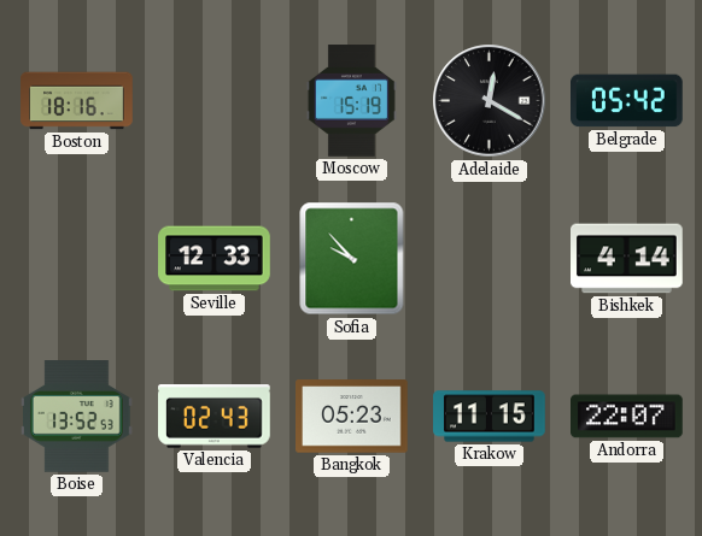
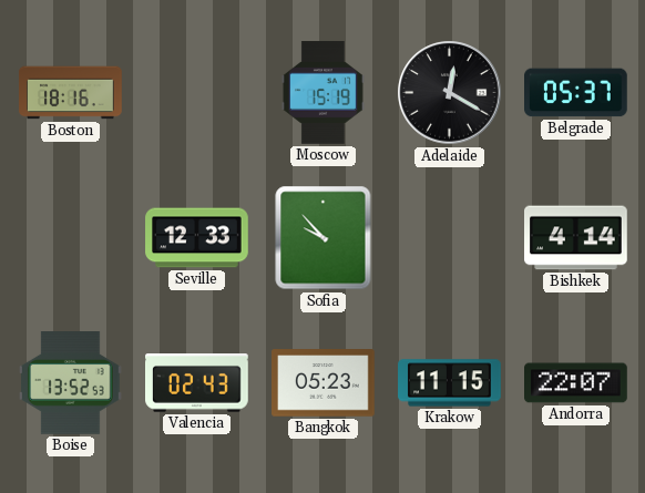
Belgrade: 05:42 -> 05:37 (576, 93)
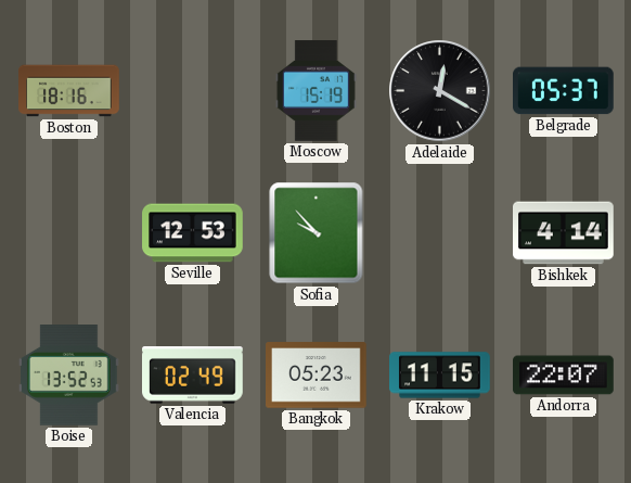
Seville: 12:33 -> 12:53 (193, 233)
Valencia: 02:43 -> 02:49 (193, 376)
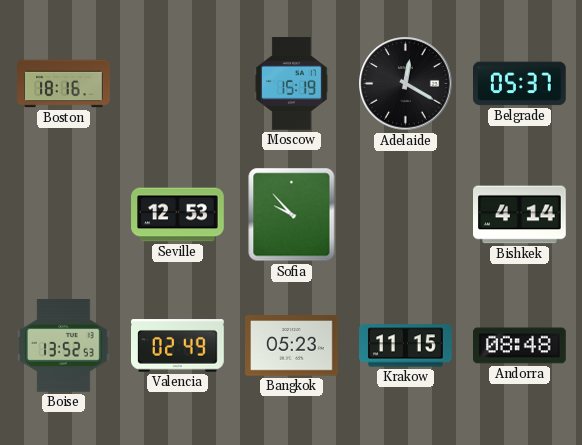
Andorra: 22:07 -> 08:48 (520, 346)
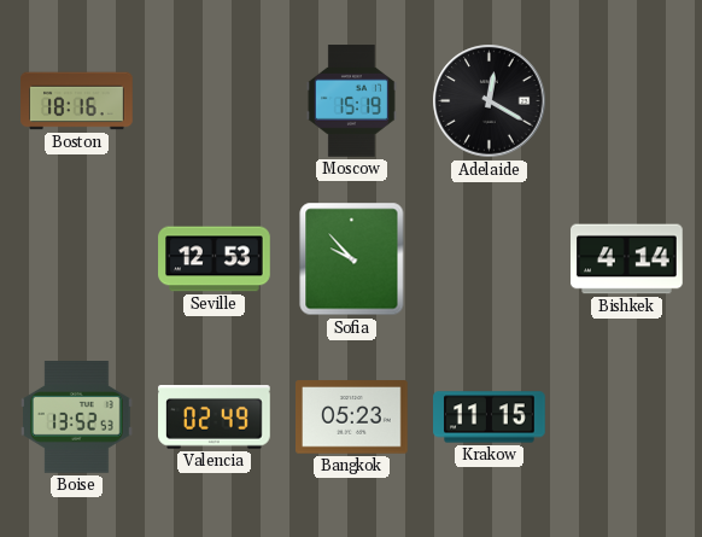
Belgrade: 05:37 -> none (520, 84)
Andorra: 08:48 -> none (520, 346)
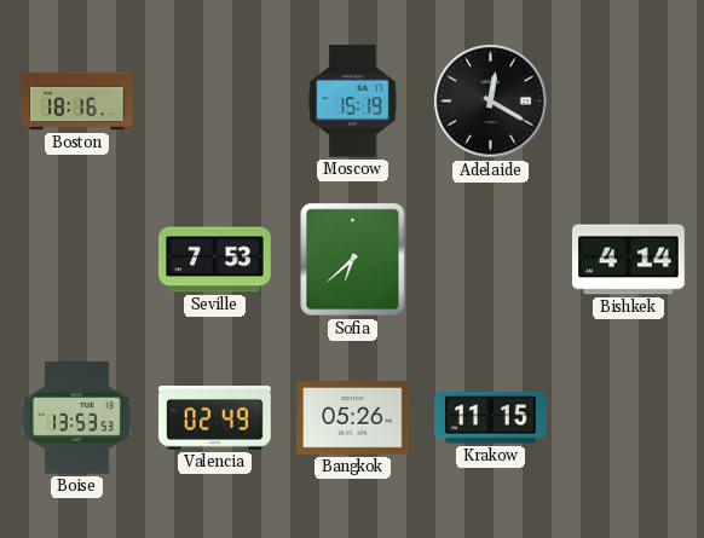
Seville: 12:53 -> 7:53 (215, 260)
Sofia: 9:53 -> 6:38 (353, 260)
Boise: 13:52 -> 13:53 (77, 418)
Bangkok: 05:23 -> 05:26 (353, 418)
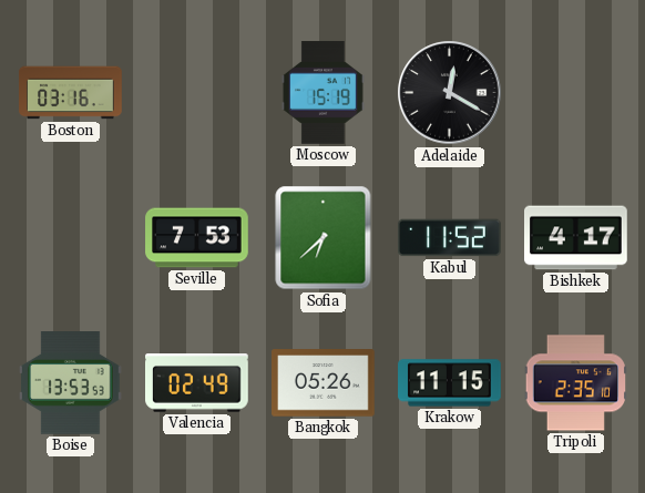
Boston: 18:16 -> 03:16 (71, 93)
Kabul: none -> 11:52 (450, 238)
Bishkek: 4:14 -> 4:17 (576, 238)
Tripoli: none -> 2:35 (575, 383)
